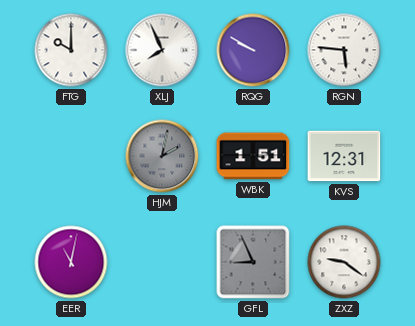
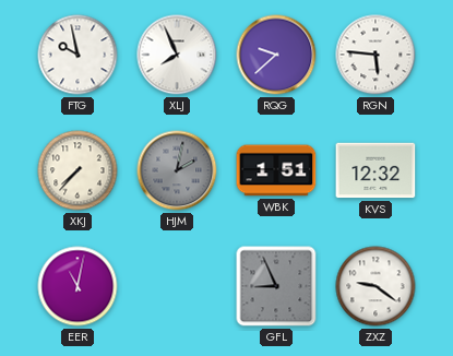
FTG: 10:00 -> 9:58 (78, 55)
RQG: 9:50 -> 9:38 (276, 55)
XKJ: none -> 7:37 (78, 170)
KVS: 12:31 -> 12:32 (375, 170)
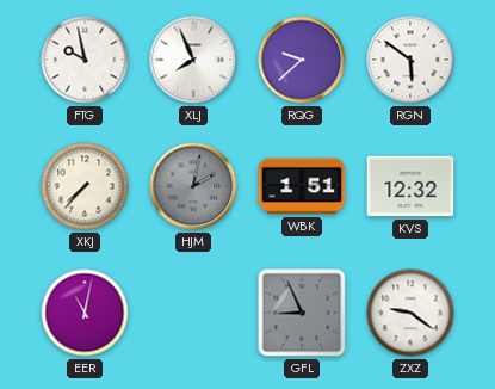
RGN: 5:46 -> 5:51 (410, 60)
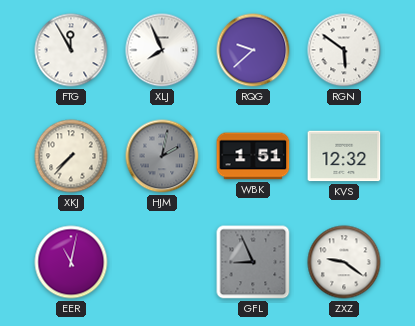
FTG: 9:58 -> 11:55 (71, 50)
